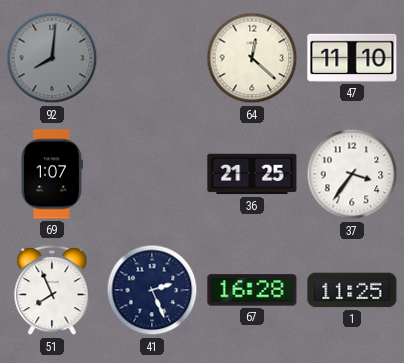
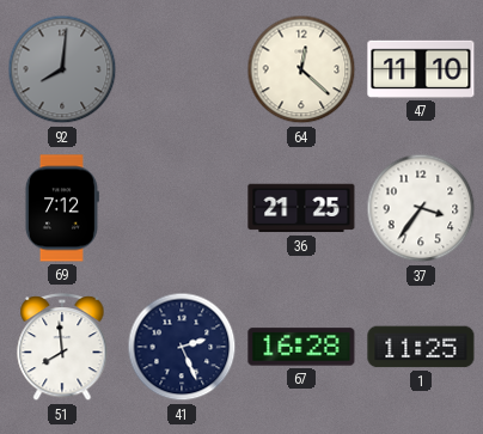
69: 1:07 -> 7:12 (61, 208)
51: 7:56 -> 7:59 (62, 347)
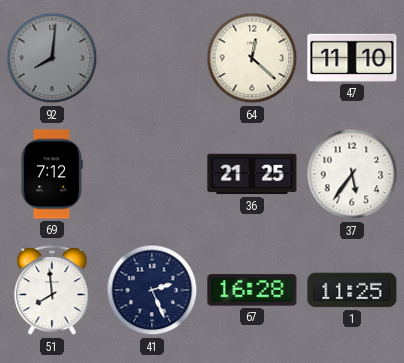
37: 3:36 -> 5:36 (352, 174)
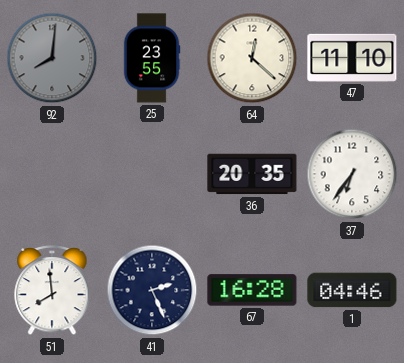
25: none -> 23:55 (152, 58)
69: 7:12 -> none (51, 174)
36: 21:25 -> 20:35 (252, 174)
37: 5:36 -> 6:36 (352, 174)
1: 11:25 -> 04:46 (352, 290)
